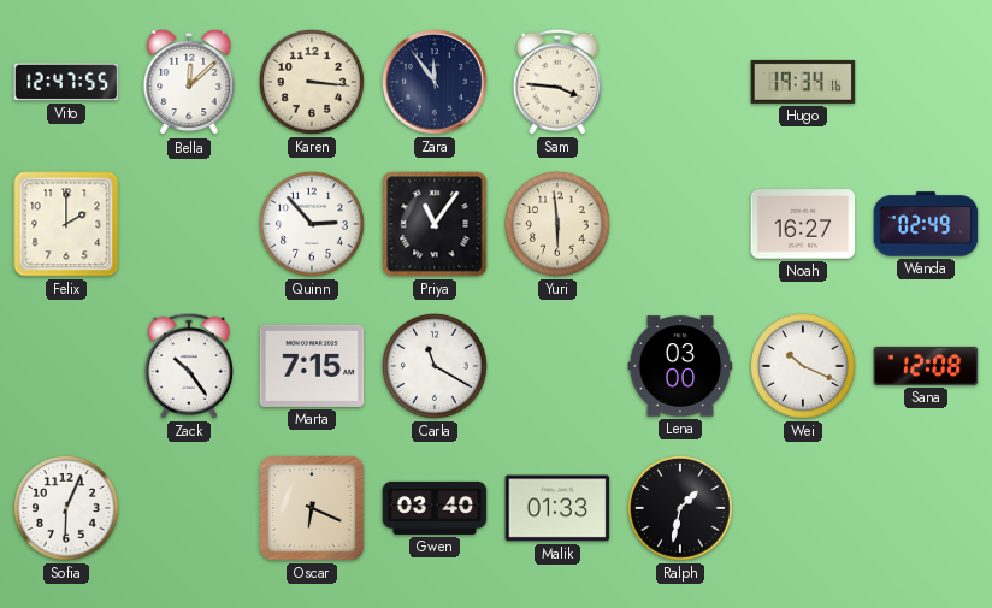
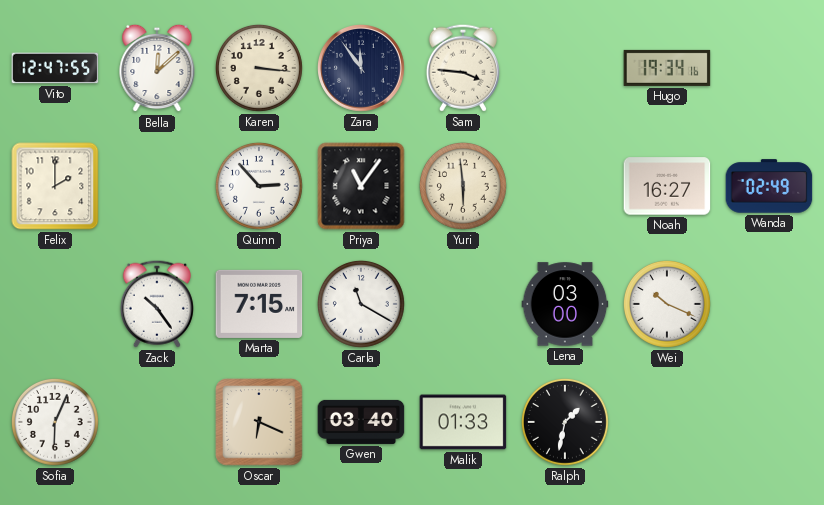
Sana: 12:08 -> none (926, 366)
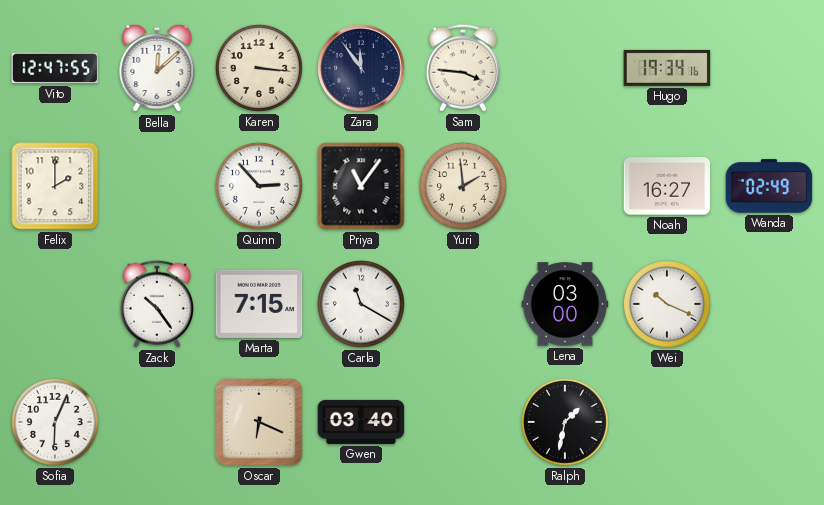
Yuri: 5:59 -> 1:59 (463, 186)
Malik: 01:33 -> none (463, 422)
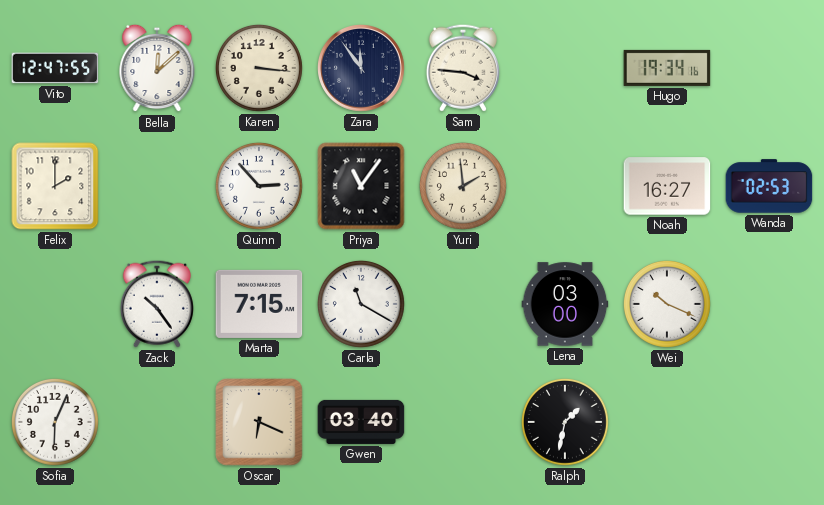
Wanda: 02:49 -> 02:53 (769, 186)
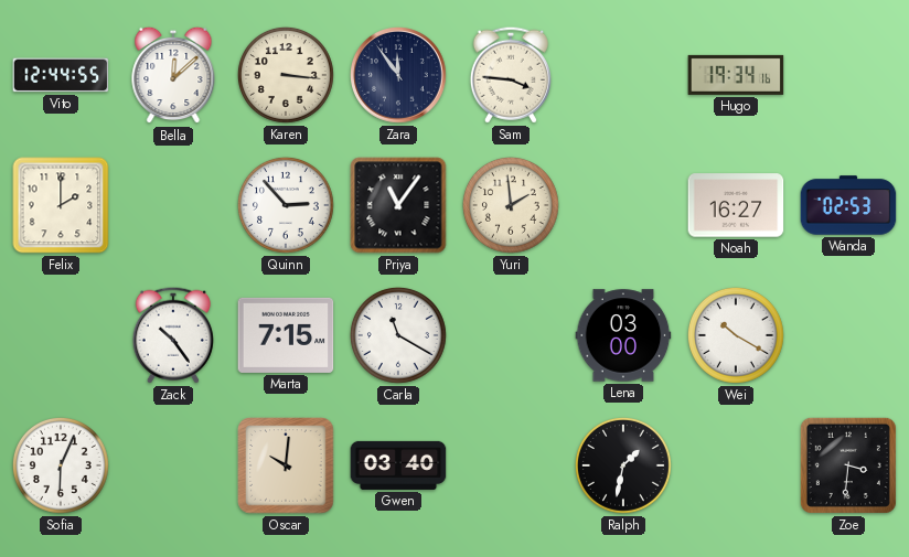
Vito: 12:47 -> 12:44 (61, 75)
Wei: 10:19 -> 10:20 (736, 335)
Oscar: 6:19 -> 10:01 (286, 465)
Zoe: none -> 3:31 (848, 465)
